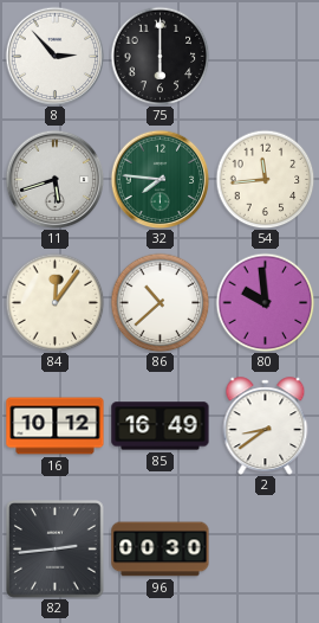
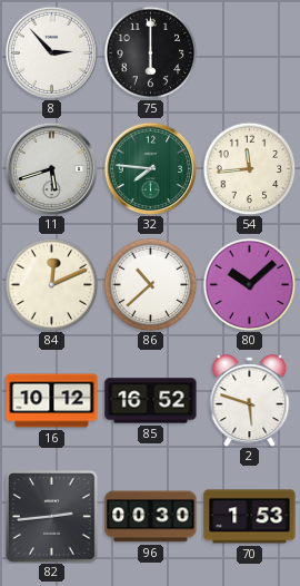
84: 12:06 -> 12:11 (51, 284)
80: 9:59 -> 10:08 (249, 284)
85: 16:49 -> 16:52 (151, 401)
2: 8:39 -> 5:48 (250, 401)
70: none -> 1:53 (250, 517)
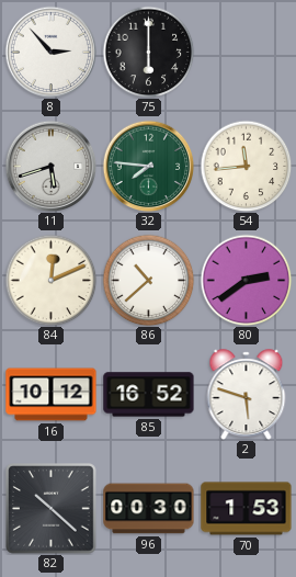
80: 10:08 -> 2:39 (246, 280)
82: 2:44 -> 10:22 (52, 509)
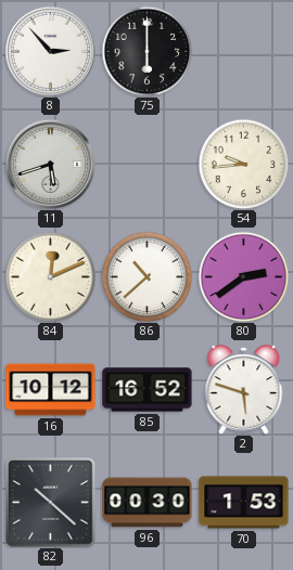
32: 7:46 -> none (148, 166)
54: 11:44 -> 9:44 (243, 164)
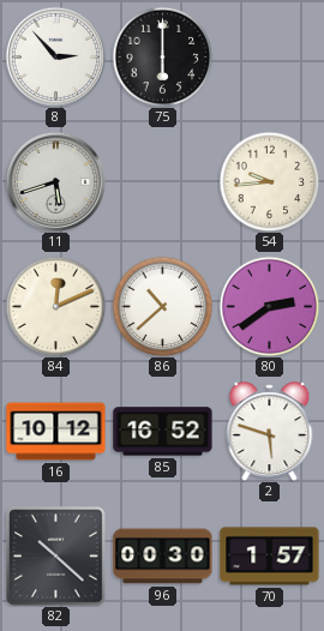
70: 1:53 -> 1:57 (270, 557)
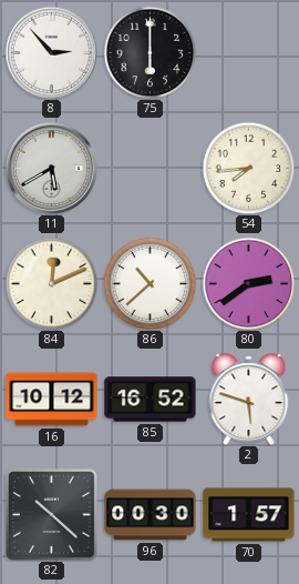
11: 5:42 -> 5:40 (51, 168)
54: 9:44 -> 7:44 (248, 168)
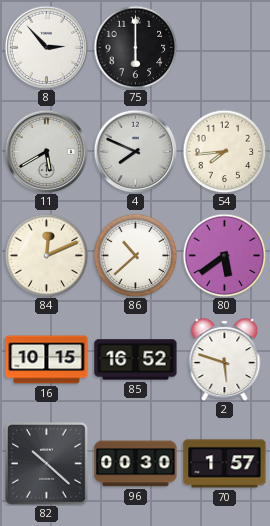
4: none -> 7:49 (135, 151)
80: 2:39 -> 5:39 (224, 255)
16: 10:12 -> 10:15 (47, 360)
